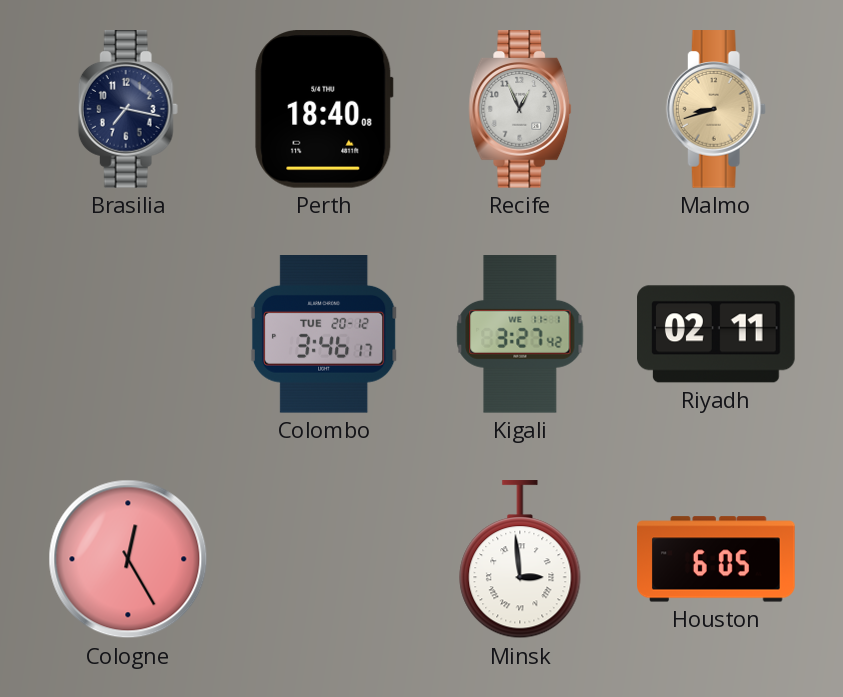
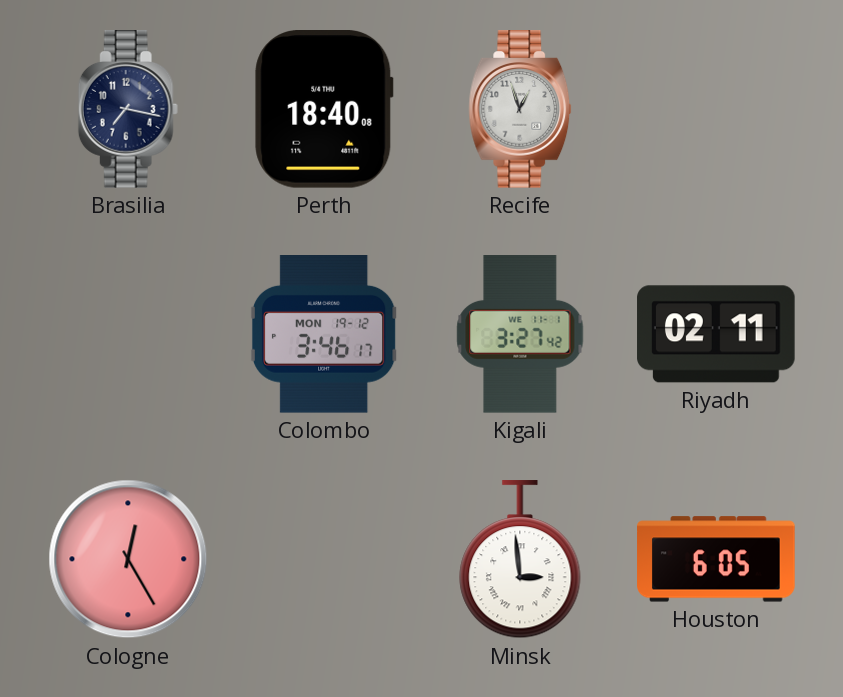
Recife: 12:56 -> 12:57 (520, 109)
Malmo: 8:42 -> none (716, 109)
Colombo date: TUE 20-12 -> MON 19-12 (324, 335)
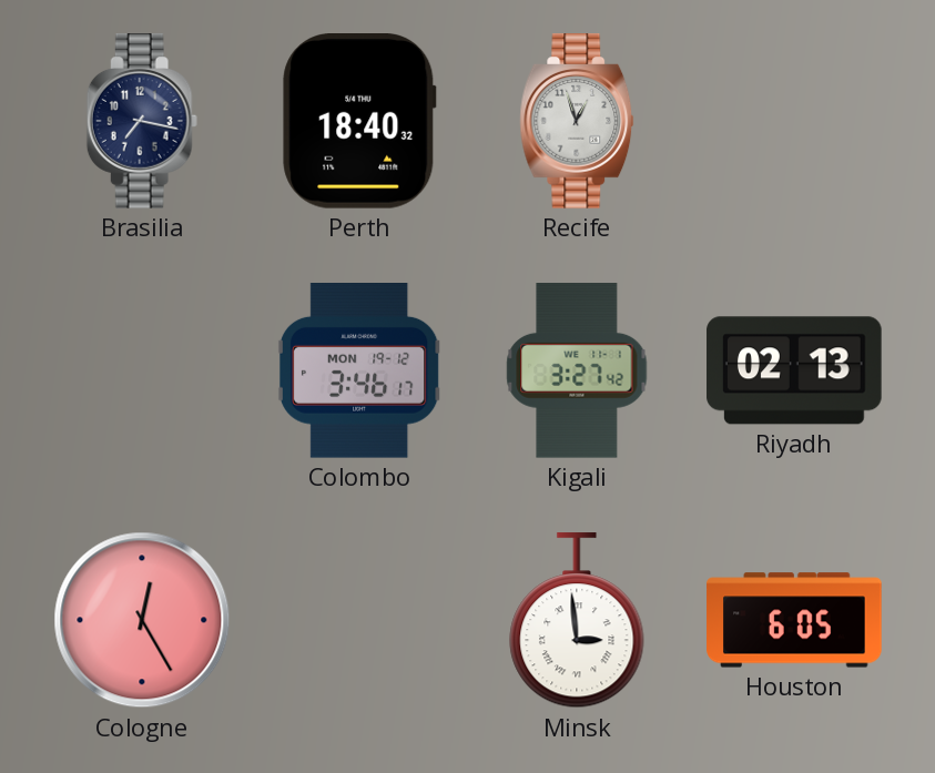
Perth: 18:40:08 -> 18:40:32 (359, 122)
Riyadh: 02:11 -> 02:13 (794, 370)
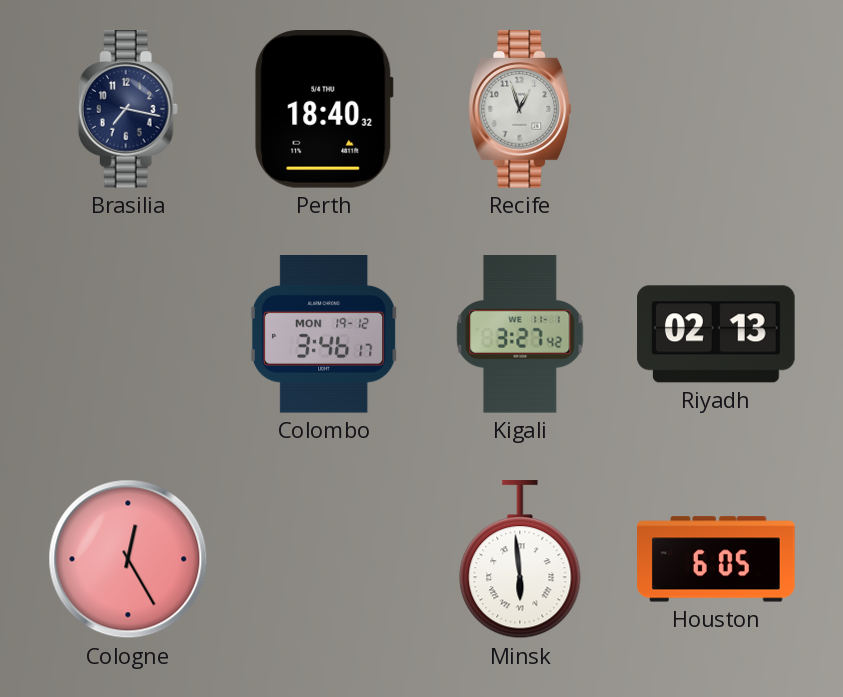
Minsk: 2:59 -> 5:59 (520, 560)
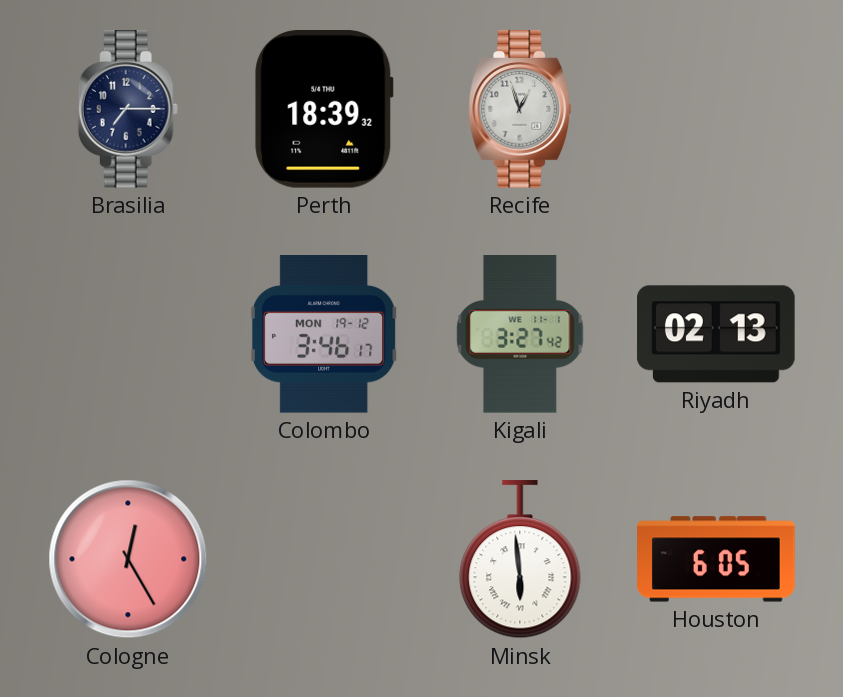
Brasilia: 7:17 -> 7:15 (128, 109)
Perth: 18:40 -> 18:39 (324, 110)
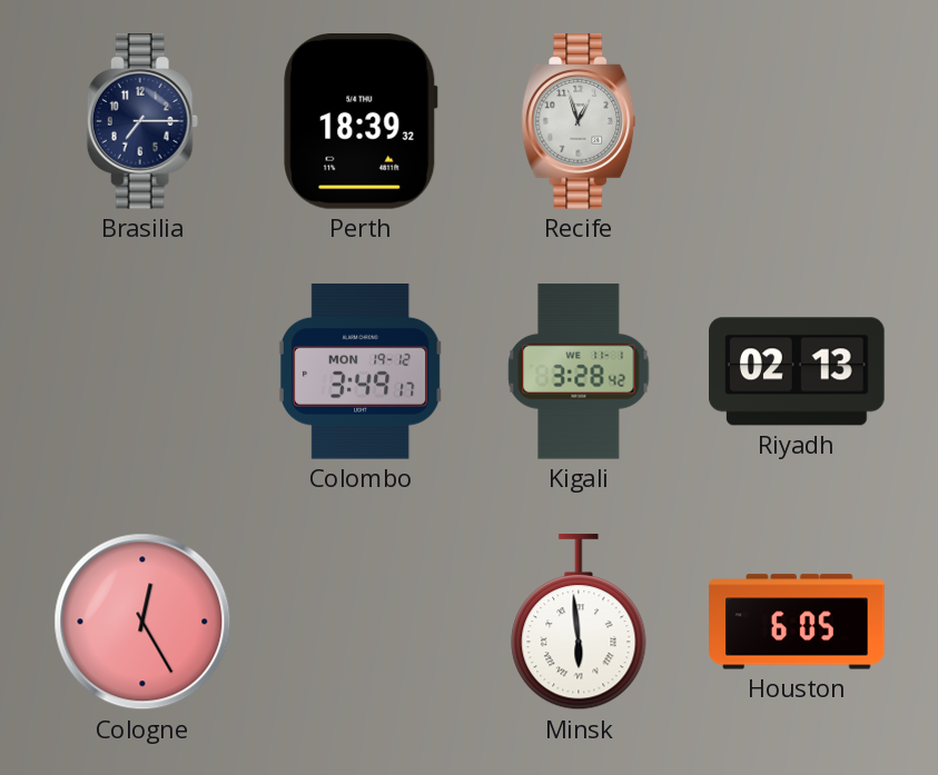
Colombo: 3:46 -> 3:49 (361, 372)
Kigali: 3:27 -> 3:28 (579, 371)
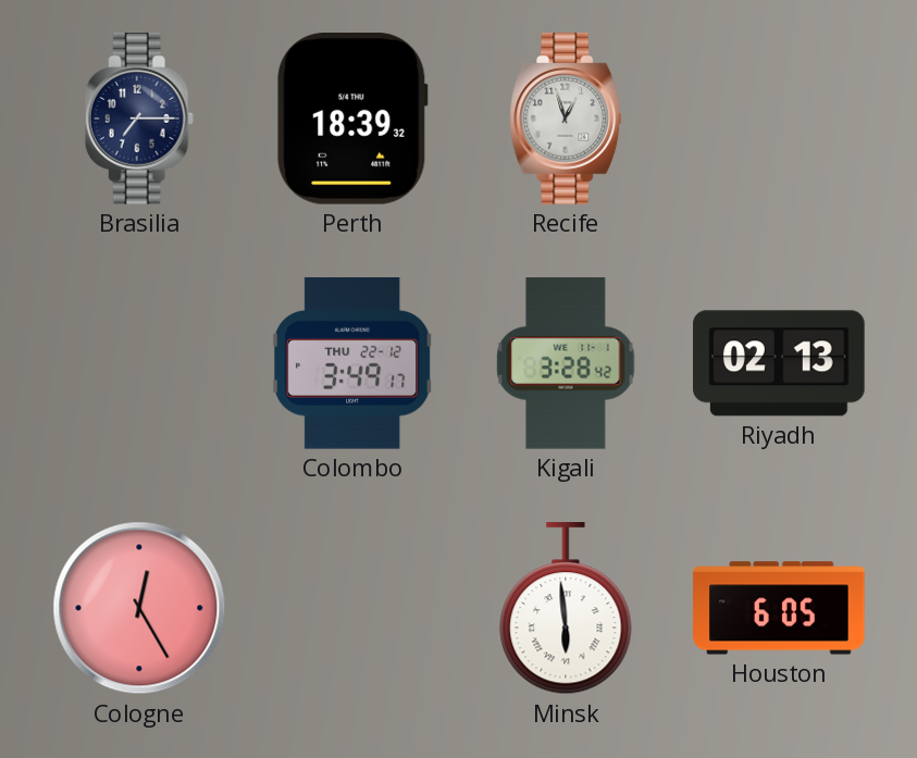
Colombo date: MON 19-12 -> THU 22-12 (352, 364)
